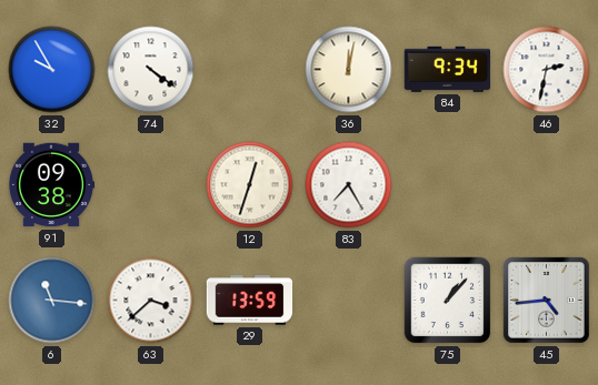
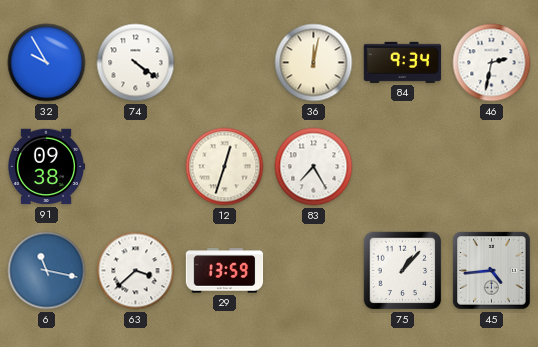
6: 11:16 -> 11:17 (47, 271)
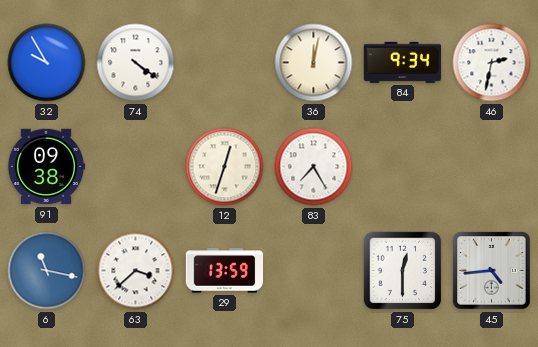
75: 1:07 -> 12:30 (403, 271)
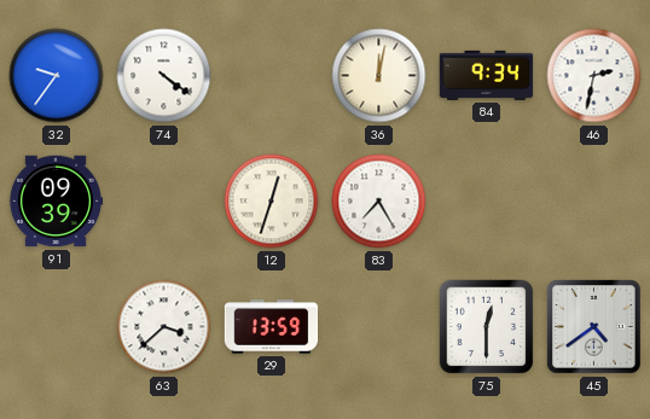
32: 9:55 -> 9:36 (57, 76)
91: 09:38 -> 09:39 (56, 202)
6: 11:17 -> none (47, 271)
45: 4:44 -> 4:39 (594, 327)
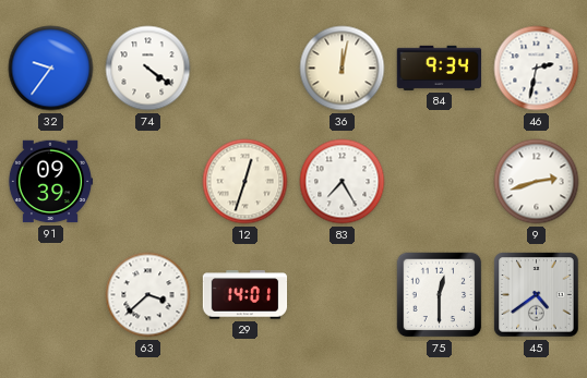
9: none -> 2:42 (537, 182)
29: 13:59 -> 14:01 (245, 295)
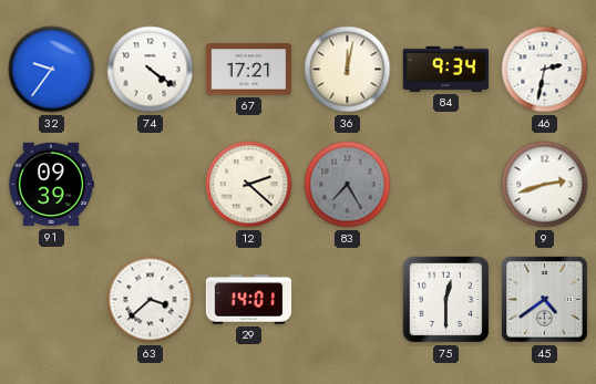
67: none -> 17:21 (249, 70)
12: 12:33 -> 2:22 (249, 185)
83 dial: white -> grey (348, 185)
